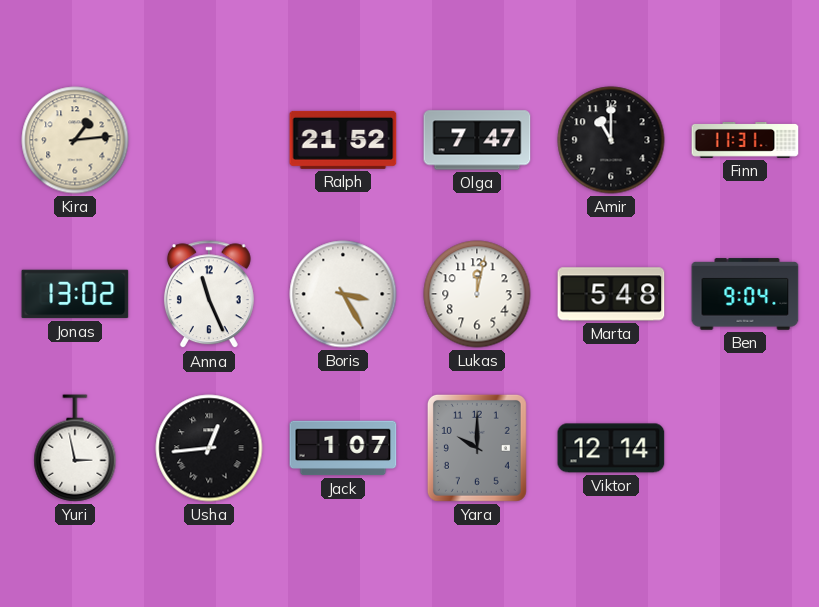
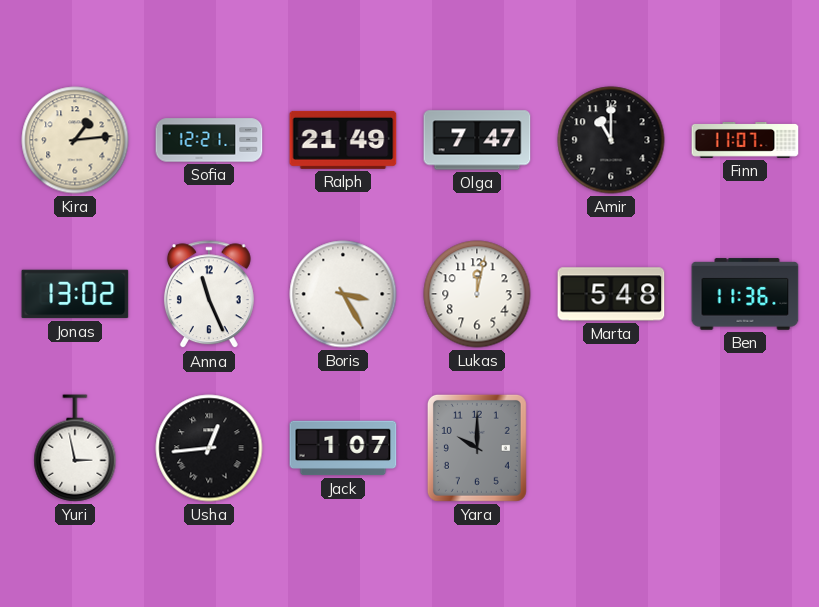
Sofia: none -> 12:21 (209, 140)
Ralph: 21:52 -> 21:49 (343, 140)
Finn: 11:31 -> 11:07 (745, 141)
Ben: 9:04 -> 11:36 (745, 294)
Viktor: 12:14 -> none (611, 448)
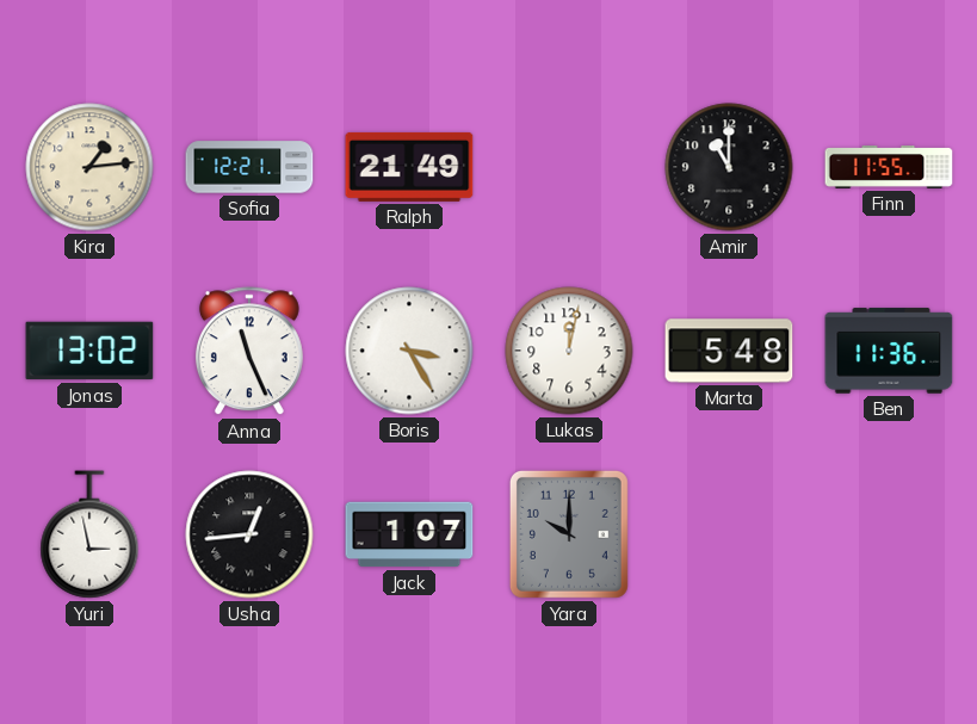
Olga: 7:47 -> none (477, 140)
Finn: 11:07 -> 11:55 (889, 168)
